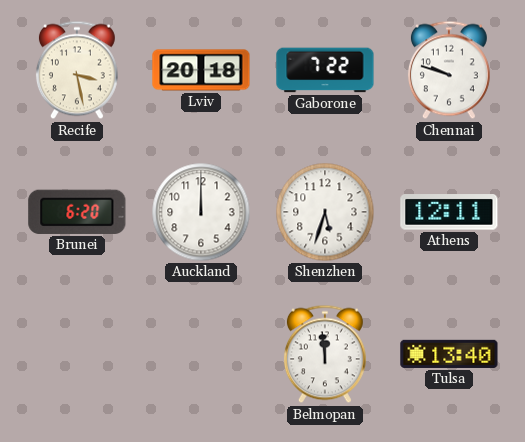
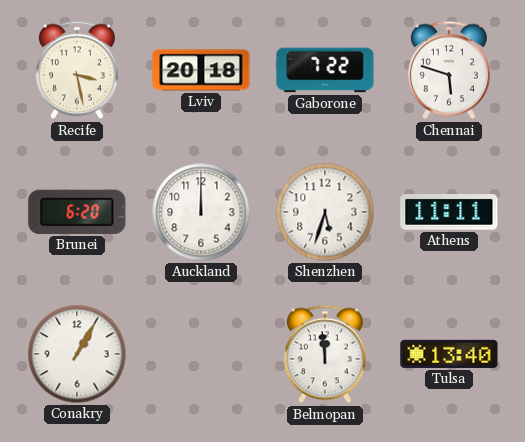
Chennai: 9:48 -> 5:48 (449, 70)
Athens: 12:11 -> 11:11 (449, 212)
Conakry: none -> 1:05 (77, 354)
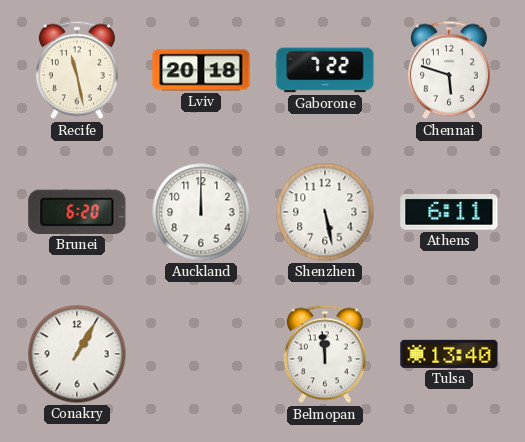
Recife: 3:28 -> 11:28 (77, 70)
Shenzhen: 5:33 -> 5:28 (325, 212)
Athens: 11:11 -> 6:11 (449, 212)
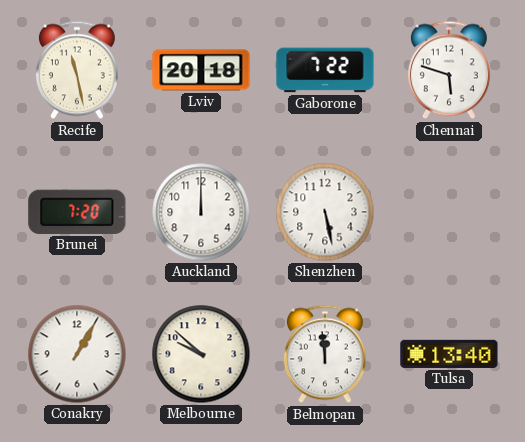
Brunei: 6:20 -> 7:20 (77, 212)
Athens: 6:11 -> none (449, 212)
Melbourne: none -> 9:52 (201, 354)
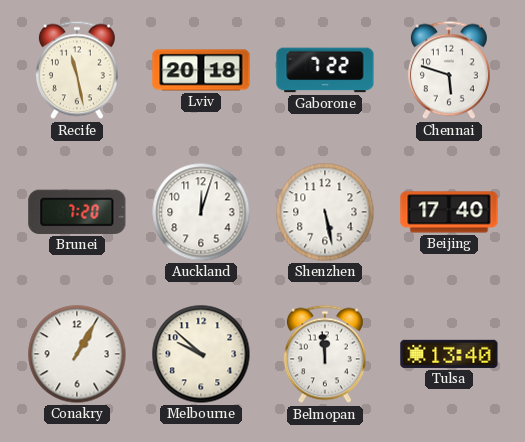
Auckland: 12:00 -> 12:03 (201, 212)
Beijing: none -> 17:40 (449, 212)
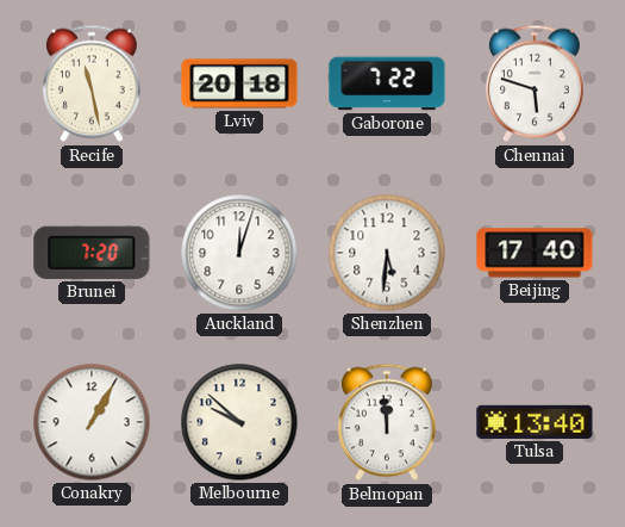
Shenzhen: 5:28 -> 5:31 (387, 253)
